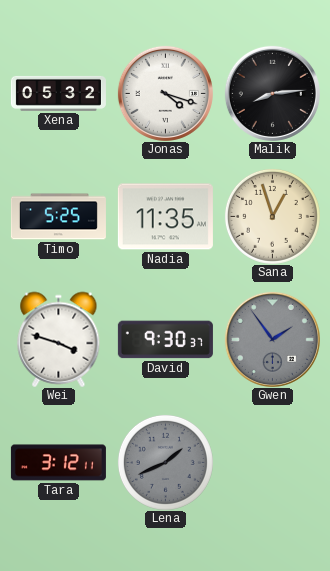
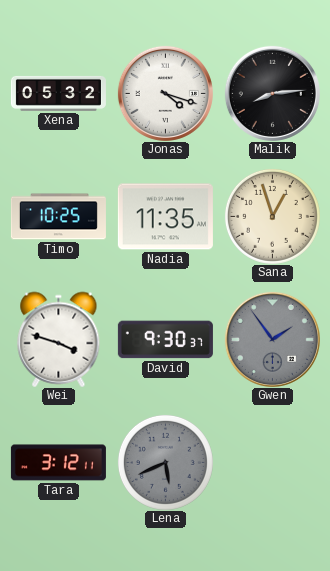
Timo: 5:25 -> 10:25 (58, 217)
Lena: 1:41 -> 5:41 (165, 462)
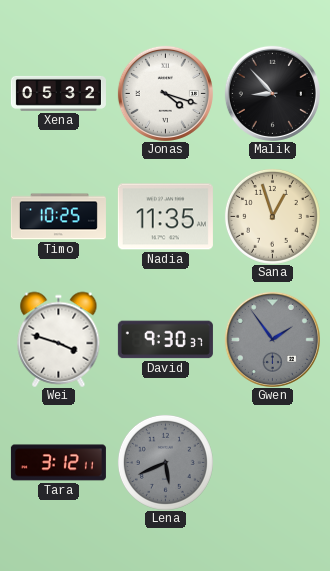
Malik: 8:14 -> 8:53 (272, 93)
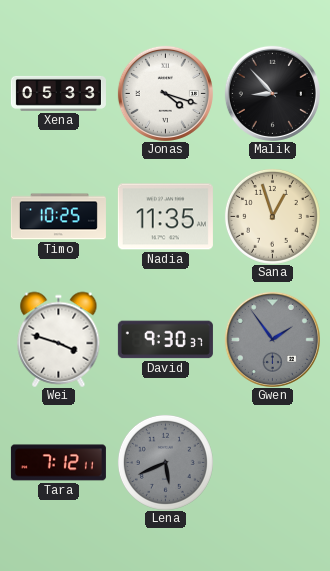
Xena: 05:32 -> 05:33 (58, 93)
Tara: 3:12 -> 7:12 (58, 463)
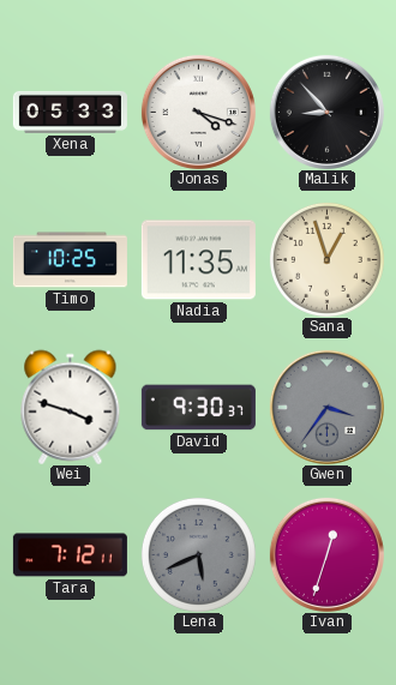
Gwen: 1:54 -> 3:36 (326, 407)
Ivan: none -> 12:33 (326, 554)
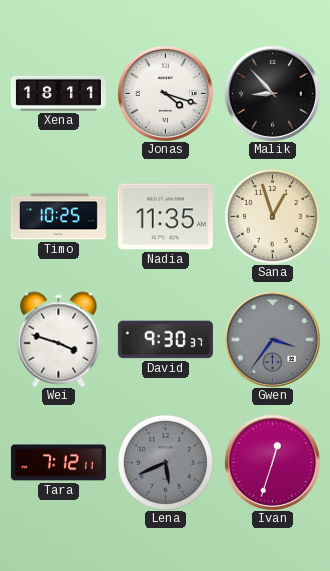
Xena: 05:33 -> 18:11 (58, 93)
